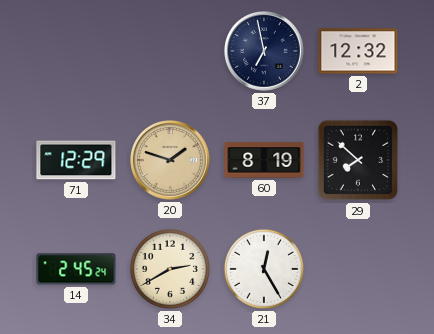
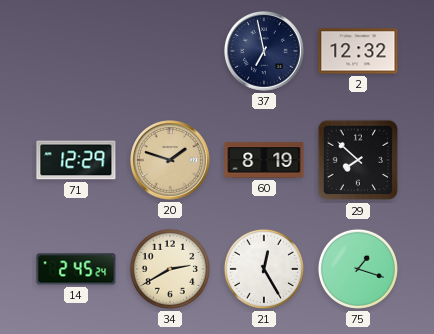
75: none -> 1:18 (358, 269)
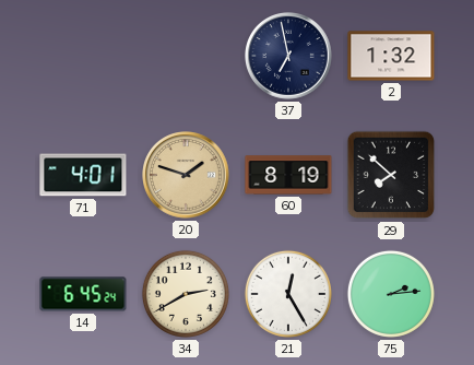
2: 12:32 -> 1:32 (391, 56)
71: 12:29 -> 4:01 (83, 175)
14: 2:45 -> 6:45 (83, 294)
75: 1:18 -> 2:14 (391, 294)
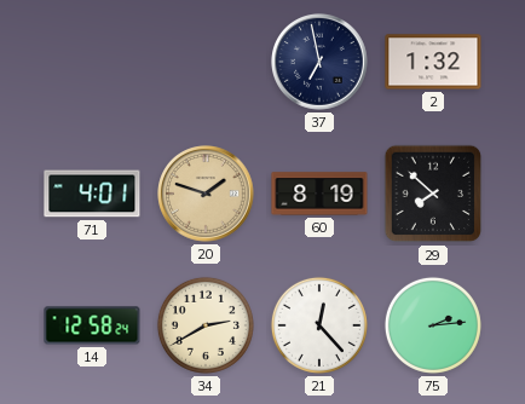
14: 6:45 -> 12:58 (92, 325)
21: 12:25 -> 12:23 (319, 325)
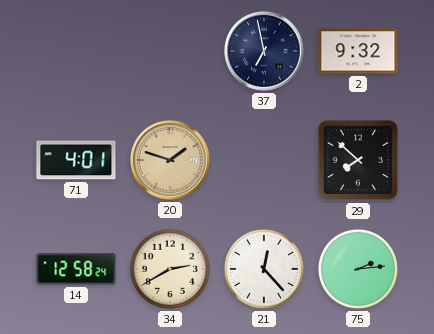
2: 1:32 -> 9:32 (358, 51)
60: 8:19 -> none (319, 194)
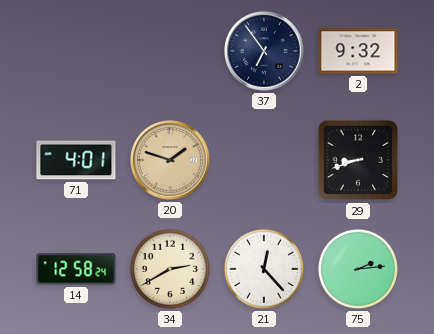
37: 6:58 -> 6:54 (265, 52)
29: 7:52 -> 8:42 (358, 160)
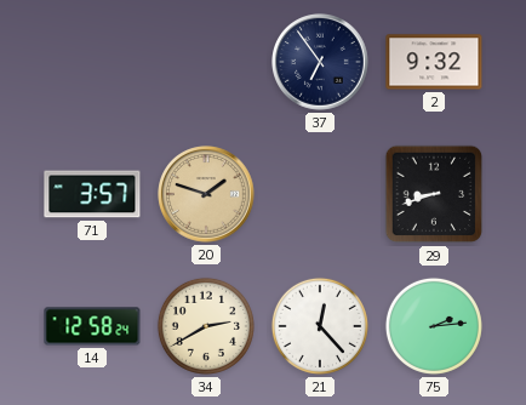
71: 4:01 -> 3:57 (92, 194)
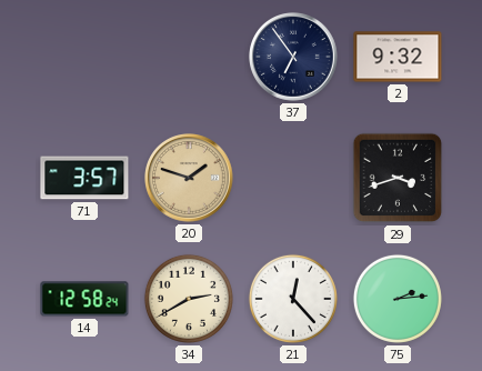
29: 8:42 -> 3:42 (398, 178)
